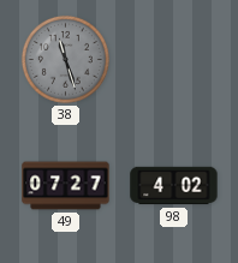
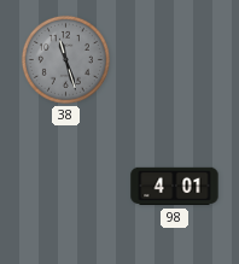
49: 07:27 -> none (66, 186)
98: 4:02 -> 4:01 (175, 187)
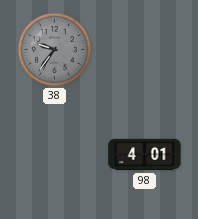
38: 11:27 -> 9:36 (54, 49)
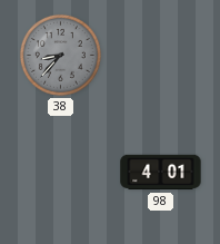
38: 9:36 -> 8:37 (60, 55)
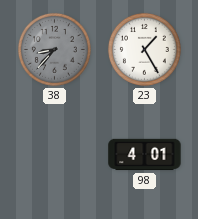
23: none -> 1:25 (144, 49)
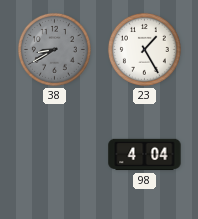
38: 8:37 -> 8:40 (54, 49)
98: 4:01 -> 4:04 (145, 155)
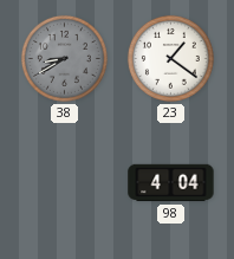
23: 1:25 -> 1:21 (170, 58)
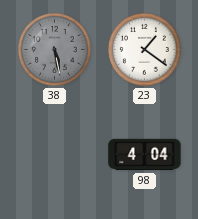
38: 8:40 -> 5:28 (54, 49)
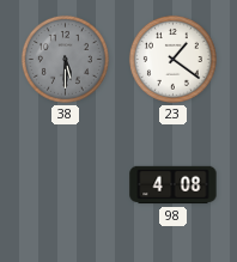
38: 5:28 -> 5:30 (65, 59)
98: 4:04 -> 4:08 (174, 185)
